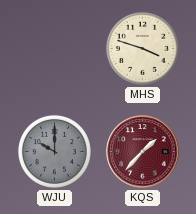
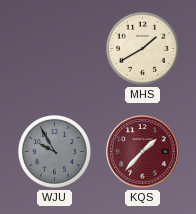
MHS: 3:48 -> 1:40 (142, 48)
WJU: 10:00 -> 9:55 (54, 151)
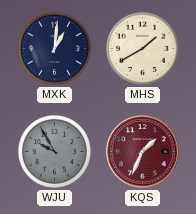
MXK: none -> 1:01 (54, 48)
KQS: 1:37 -> 1:34 (143, 152)
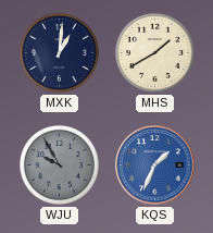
KQS dial: burgundy -> blue (155, 165)
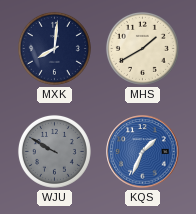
MXK: 1:01 -> 8:01 (54, 48)
WJU: 9:55 -> 9:50 (54, 151)
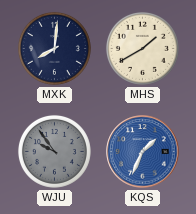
WJU: 9:50 -> 9:54 (54, 151)
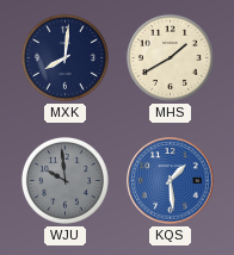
WJU: 9:54 -> 9:59 (64, 180)
KQS: 1:34 -> 1:29 (171, 181)
